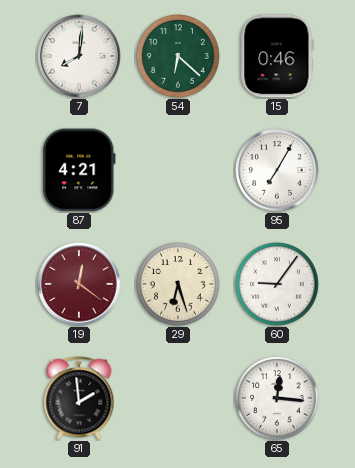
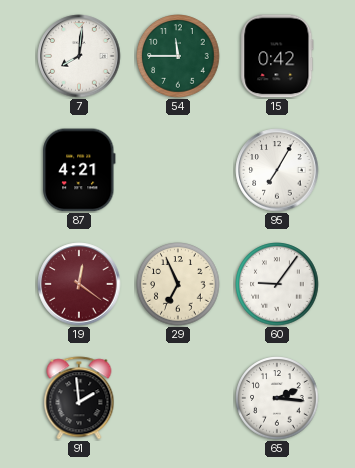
54: 6:22 -> 11:45 (178, 56)
15: 0:46 -> 0:42 (277, 56)
29: 6:27 -> 6:56 (178, 284)
65: 12:16 -> 2:16 (277, 398)
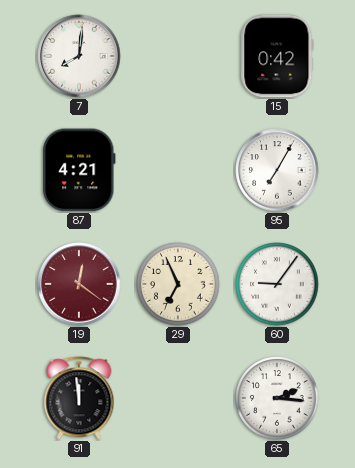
54: 11:45 -> none (178, 56)
91: 1:59 -> 11:59 (79, 398)
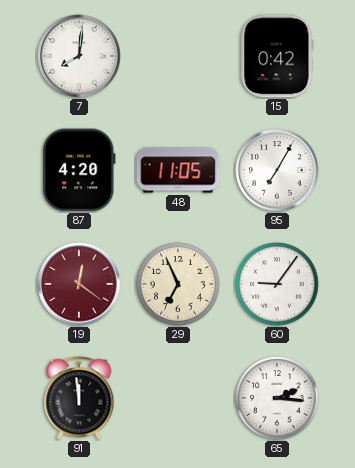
87: 4:21 -> 4:20 (79, 170)
48: none -> 11:05 (178, 170)
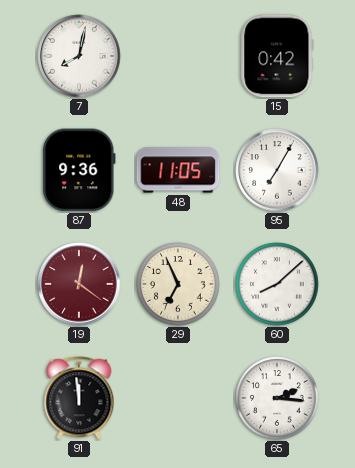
7: 8:01 -> 8:02 (79, 56)
87: 4:20 -> 9:36 (79, 170)
60: 9:06 -> 8:08 (277, 284)
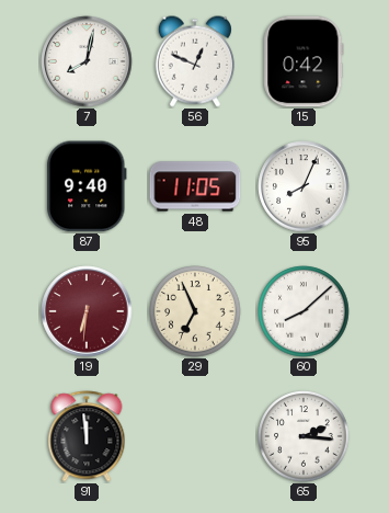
56: none -> 12:49 (195, 61)
87: 9:36 -> 9:40 (87, 186)
95: 7:05 -> 8:04 (304, 186)
19: 12:21 -> 6:31 (87, 311)
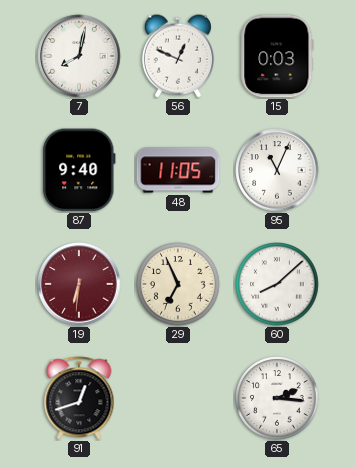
15: 0:42 -> 0:03 (277, 56)
95: 8:04 -> 11:04 (277, 170)
91: 11:59 -> 12:42 (79, 398)
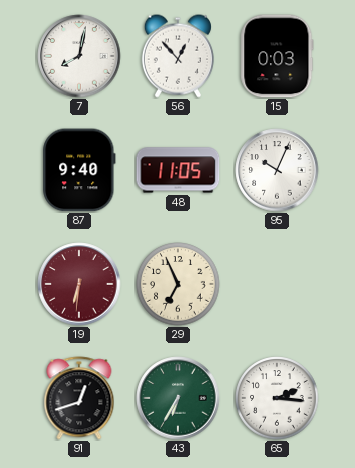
56: 12:49 -> 12:53 (178, 56)
95: 11:04 -> 10:04 (277, 170)
60: 8:08 -> none (277, 284)
43: none -> 6:35 (178, 398)
